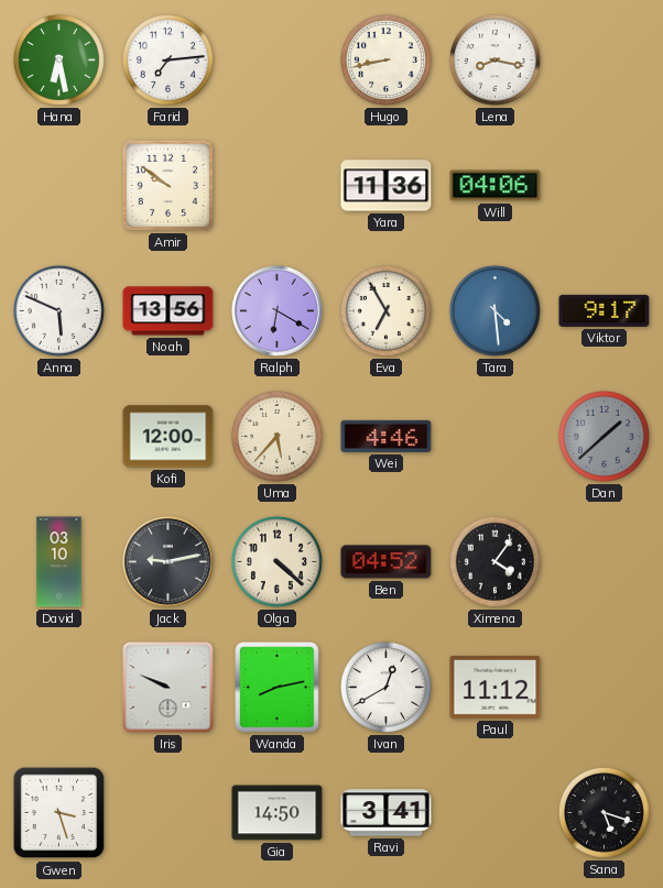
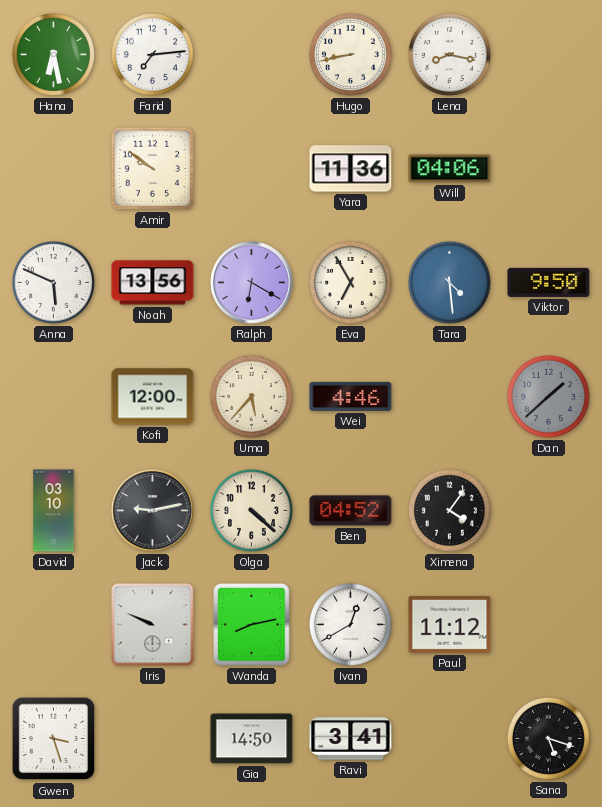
Viktor: 9:17 -> 9:50 (549, 282)
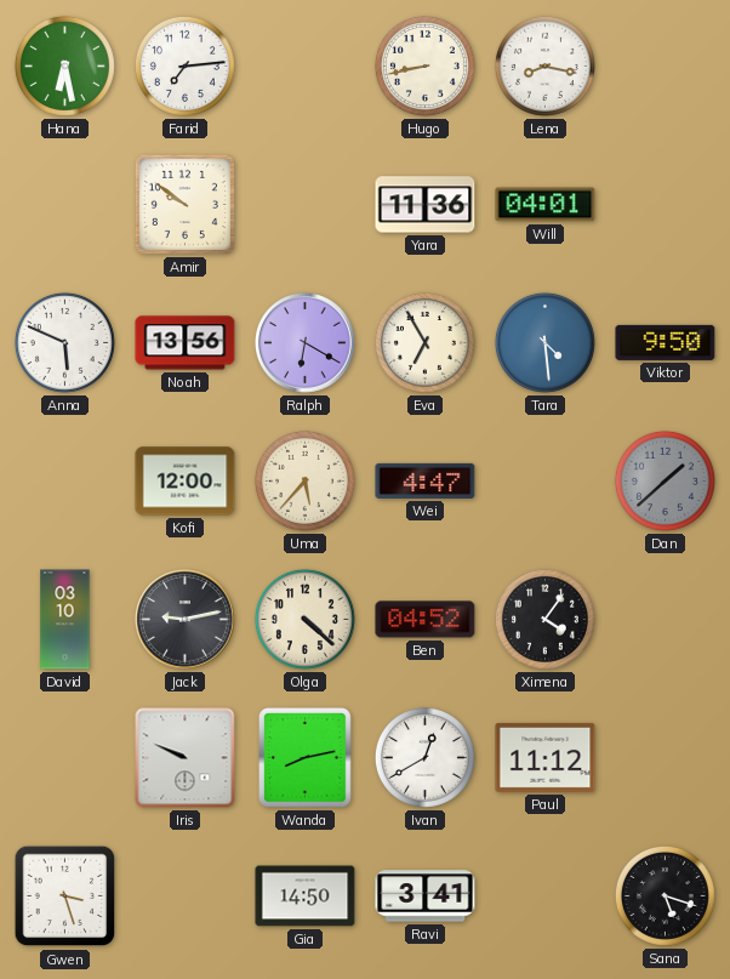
Will: 04:06 -> 04:01 (546, 205)
Wei: 4:46 -> 4:47 (426, 480)
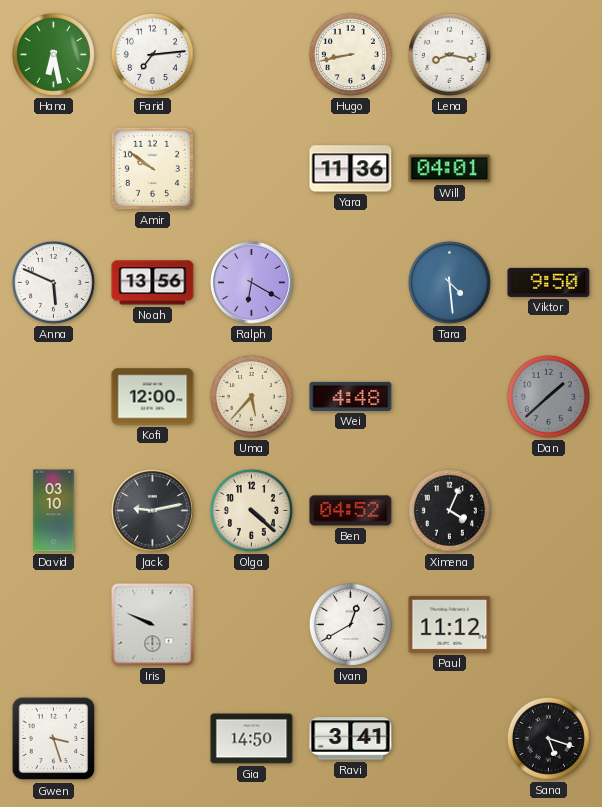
Eva: 6:55 -> none (424, 342)
Wei: 4:47 -> 4:48 (351, 396)
Ximena: 4:06 -> 4:04 (449, 510)
Wanda: 8:13 -> none (306, 758)
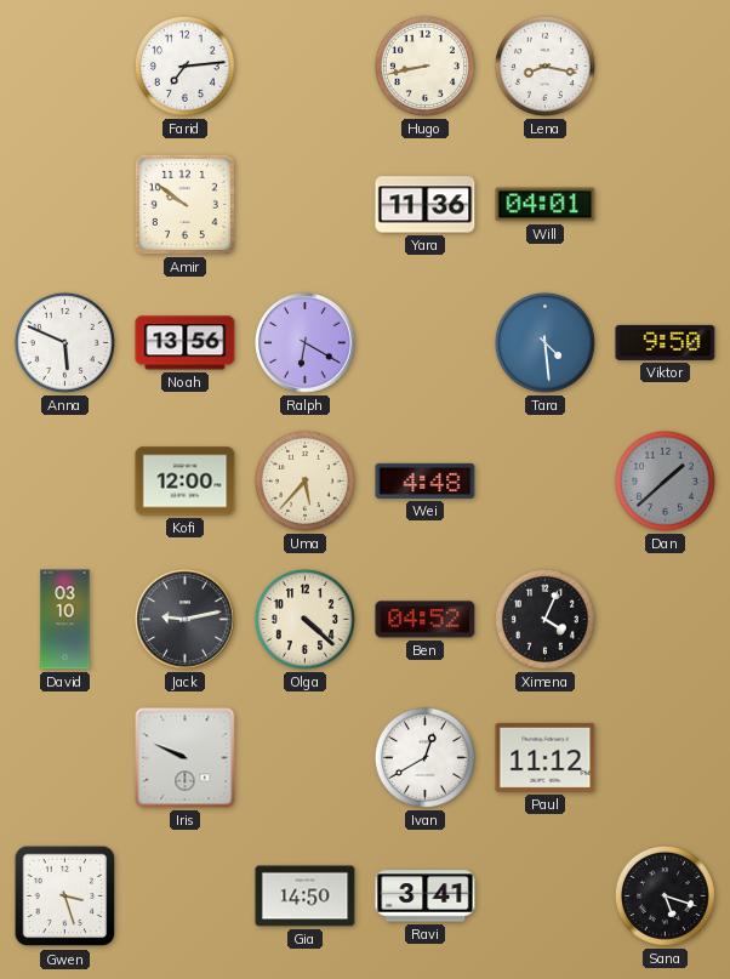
Hana: 6:28 -> none (53, 54)
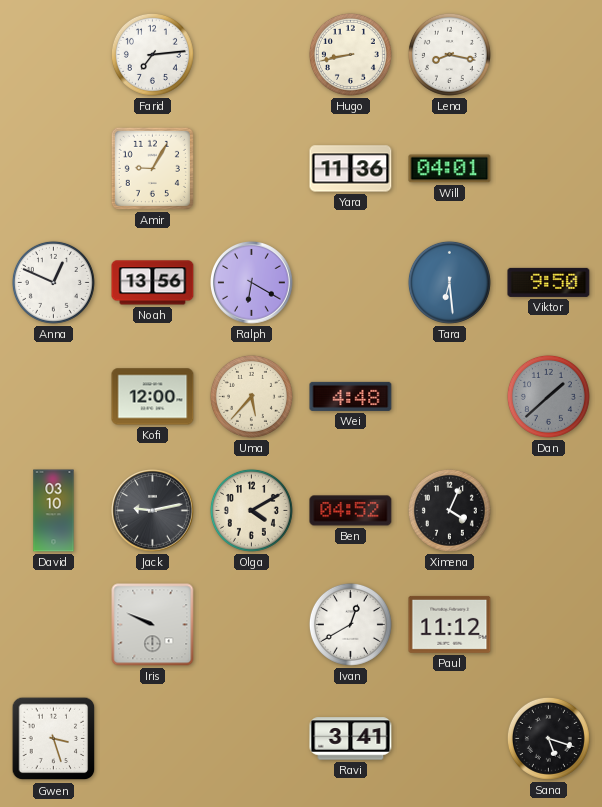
Amir: 9:51 -> 9:05 (152, 168)
Anna: 5:49 -> 12:49 (53, 282)
Tara: 4:29 -> 6:29 (449, 282)
Olga: 4:22 -> 4:10 (251, 510)
Gia: 14:50 -> none (306, 897)
